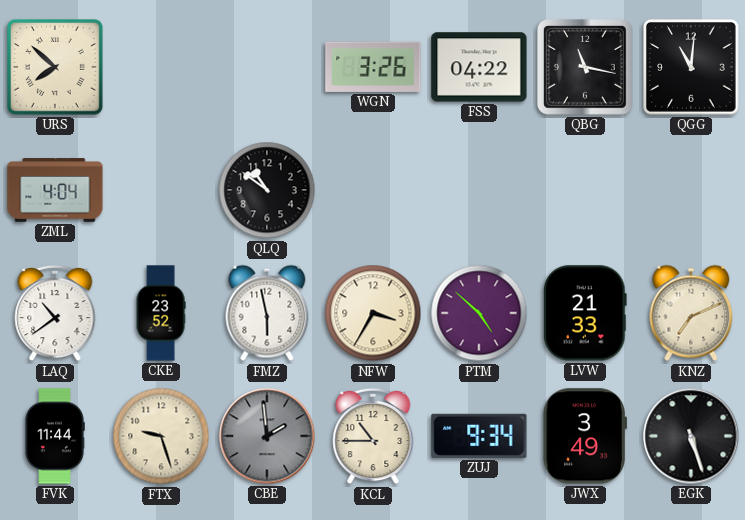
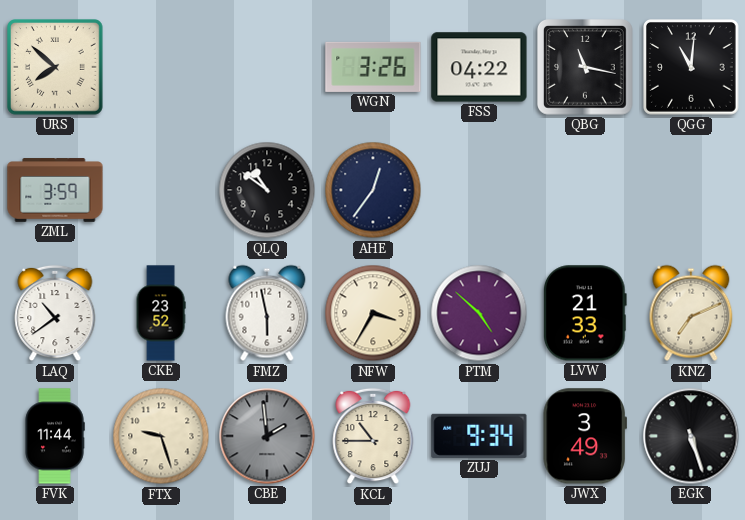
ZML: 4:04 -> 3:59 (55, 190)
AHE: none -> 12:36 (373, 190)
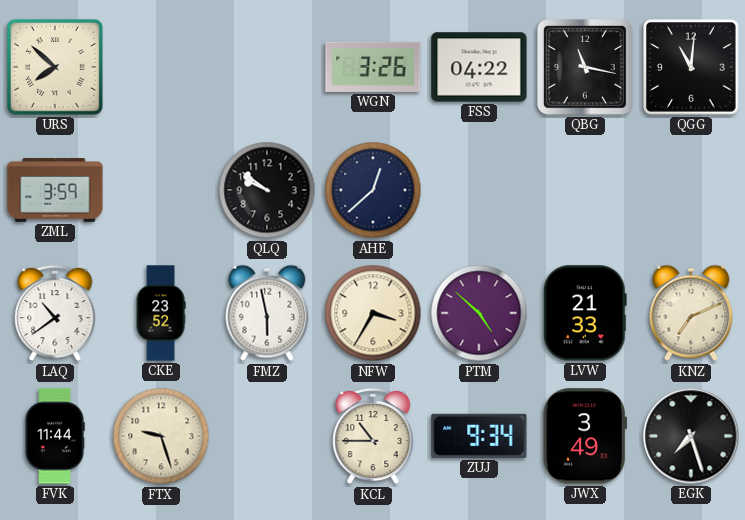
QLQ: 10:51 -> 9:51 (267, 190)
AHE: 12:36 -> 12:38 (373, 190)
CBE: 1:59 -> none (267, 436)
EGK: 5:27 -> 7:27 (691, 436)
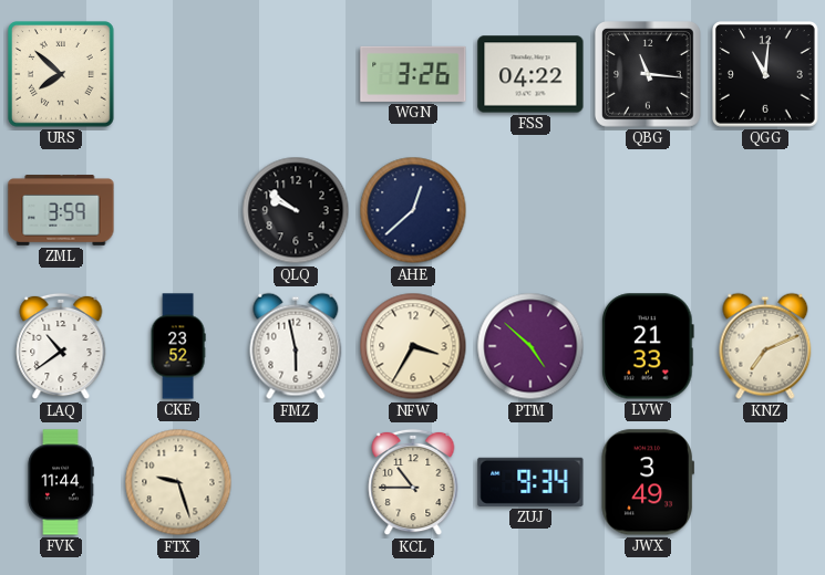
QBG: 11:17 -> 11:16 (649, 75)
EGK: 7:27 -> none (691, 436)
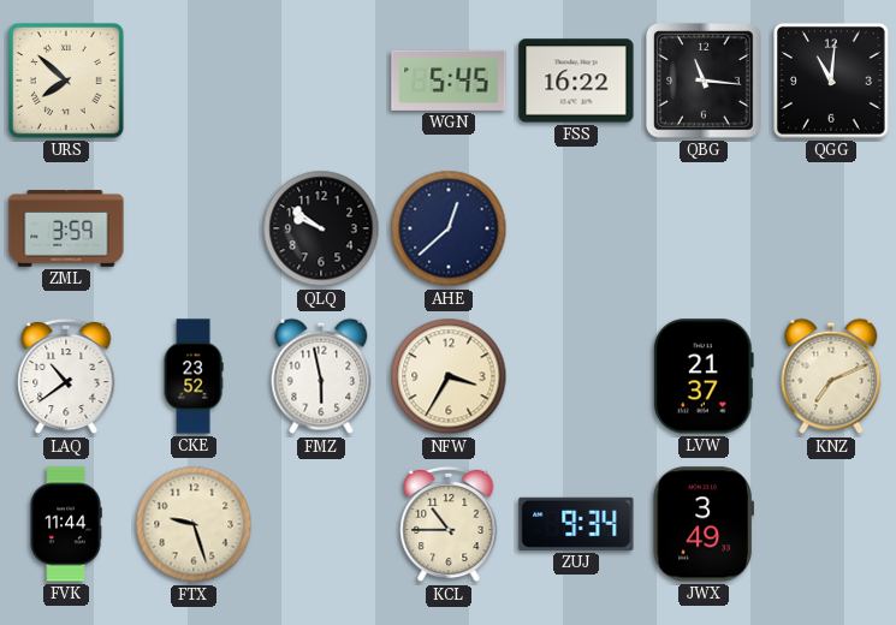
WGN: 3:26 -> 5:45 (449, 81)
FSS: 04:22 -> 16:22 (576, 81)
PTM: 4:52 -> none (530, 346)
LVW: 21:33 -> 21:37 (704, 376)
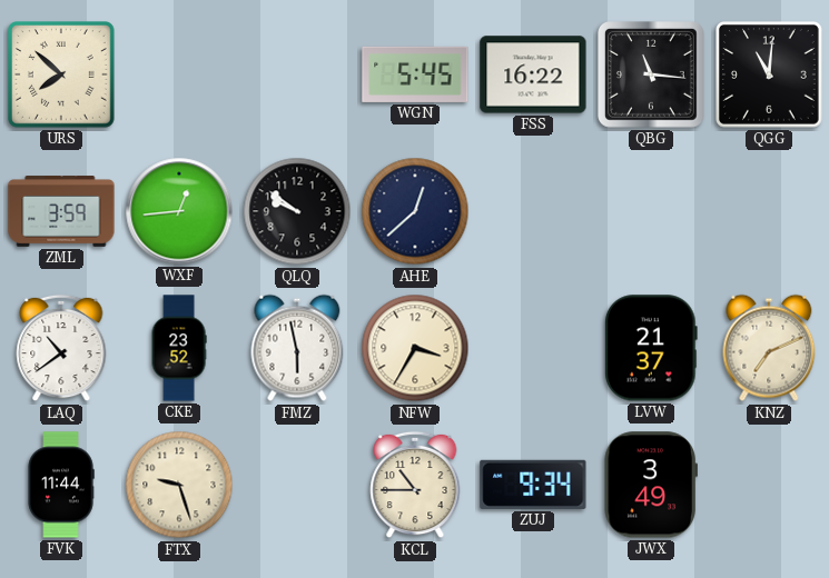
WXF: none -> 12:44 (179, 211)
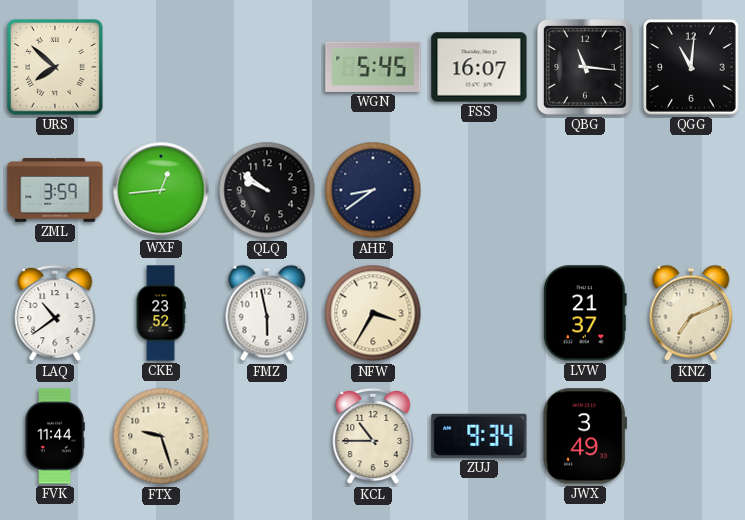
FSS: 16:22 -> 16:07 (479, 67)
AHE: 12:38 -> 8:39 (373, 190)
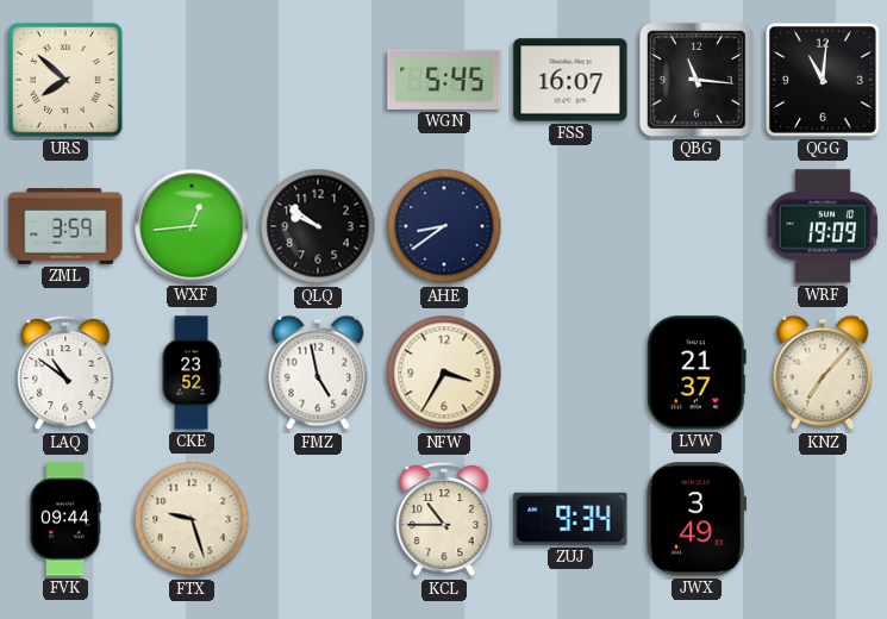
WRF: none -> 19:09 (823, 226)
LAQ: 10:39 -> 10:51 (65, 373)
FMZ: 5:58 -> 4:58 (318, 373)
KNZ: 7:11 -> 7:07 (823, 373)
FVK: 11:44 -> 09:44 (65, 519)
